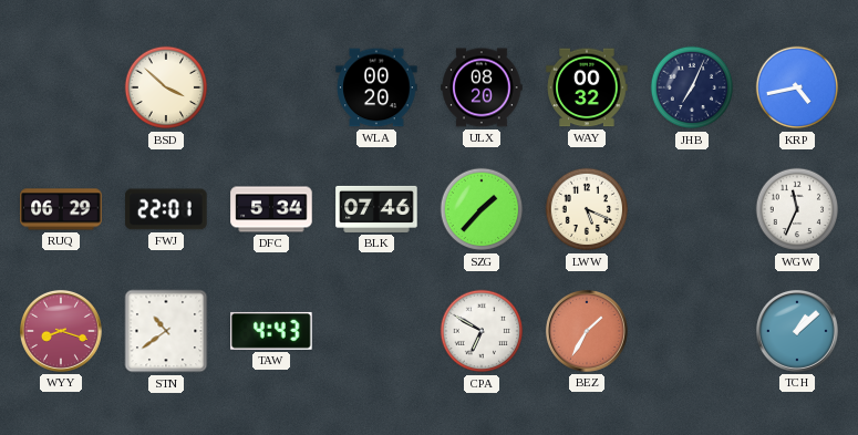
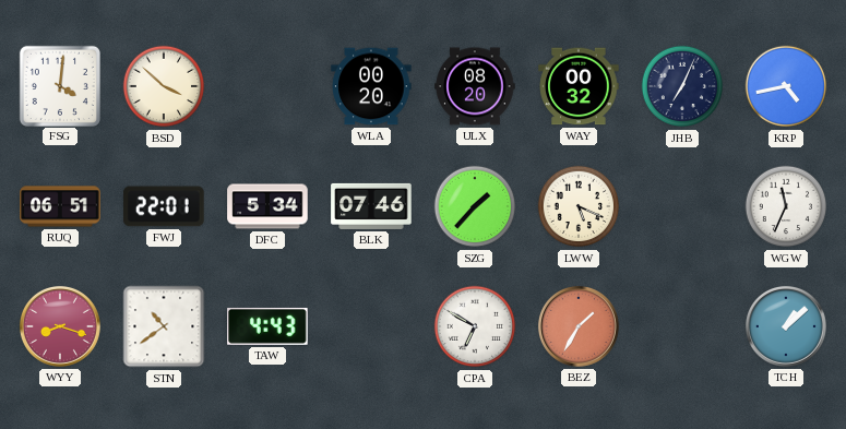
FSG: none -> 4:01 (59, 85)
RUQ: 06:29 -> 06:51 (60, 206)
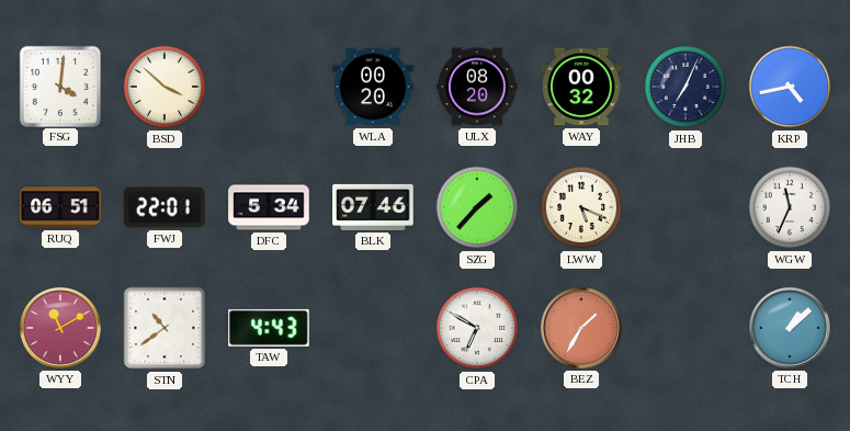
WYY: 8:18 -> 11:10 (60, 328)
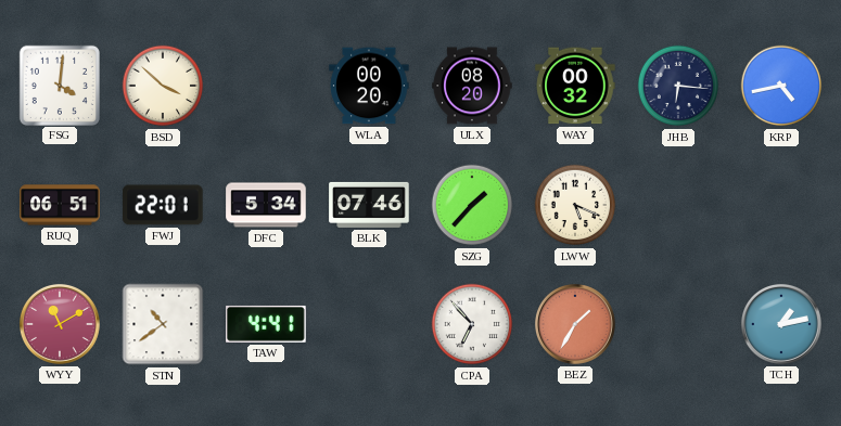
JHB: 7:04 -> 6:16 (678, 86)
WGW: 11:34 -> none (790, 207)
TAW: 4:43 -> 4:41 (266, 324)
CPA: 6:50 -> 6:53 (472, 324)
TCH: 1:08 -> 1:13 (781, 324)
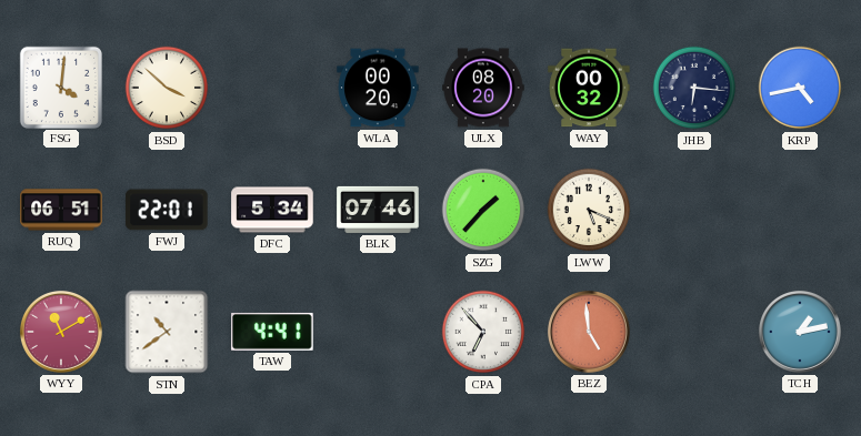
BEZ: 1:35 -> 4:59 (589, 332)
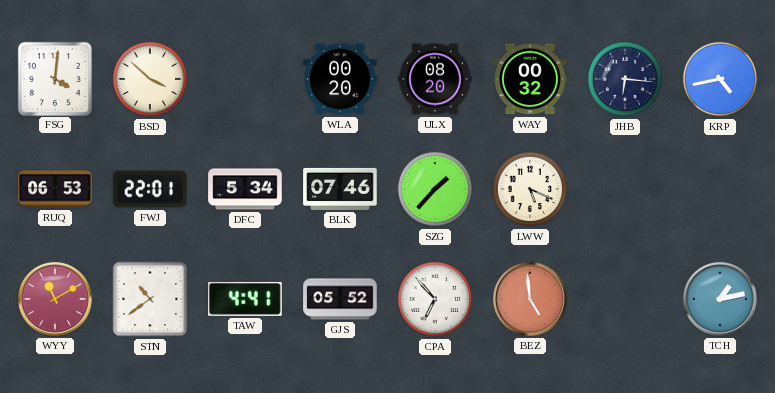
RUQ: 06:51 -> 06:53 (55, 189)
GJS: none -> 05:52 (340, 299)
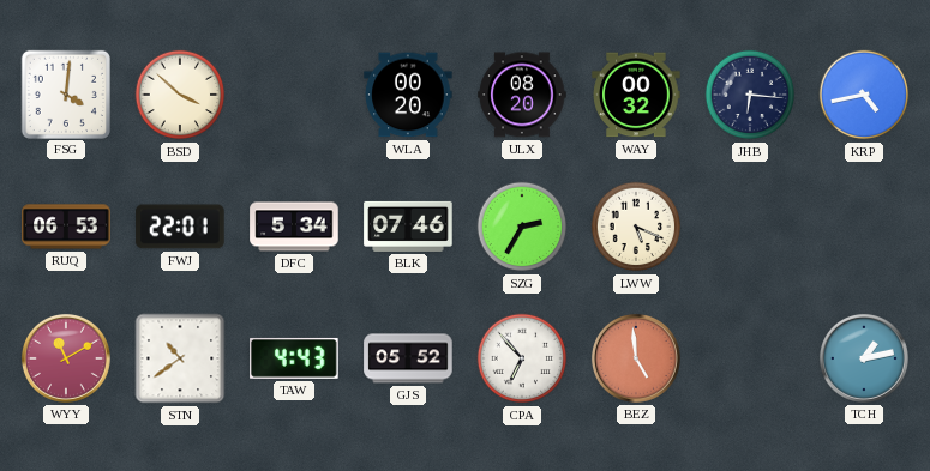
SZG: 1:37 -> 2:35 (522, 227)
TAW: 4:41 -> 4:43 (294, 358)
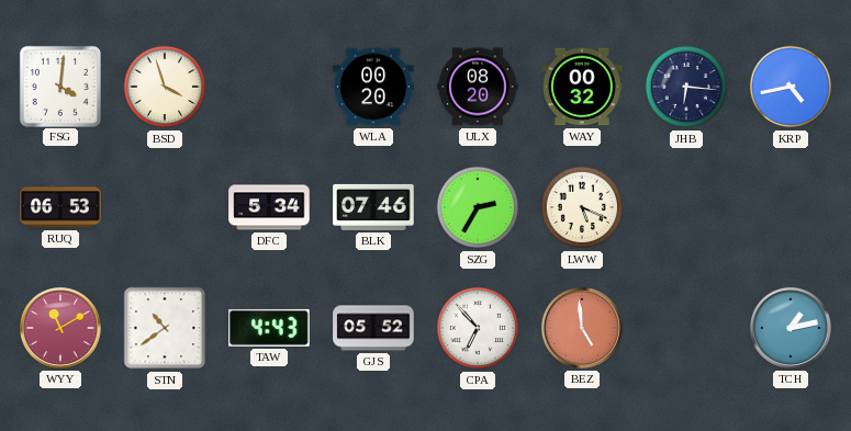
BSD: 3:52 -> 3:57 (165, 87)
FWJ: 22:01 -> none (180, 227)
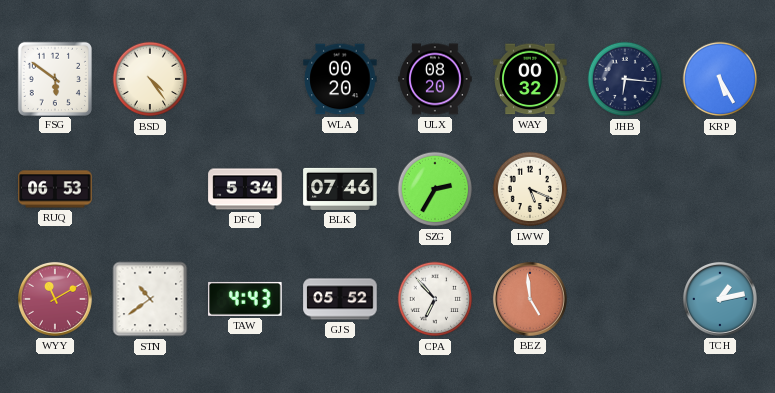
FSG: 4:01 -> 5:51 (54, 78)
BSD: 3:57 -> 4:24 (150, 79)
KRP: 4:43 -> 5:25 (720, 79)
